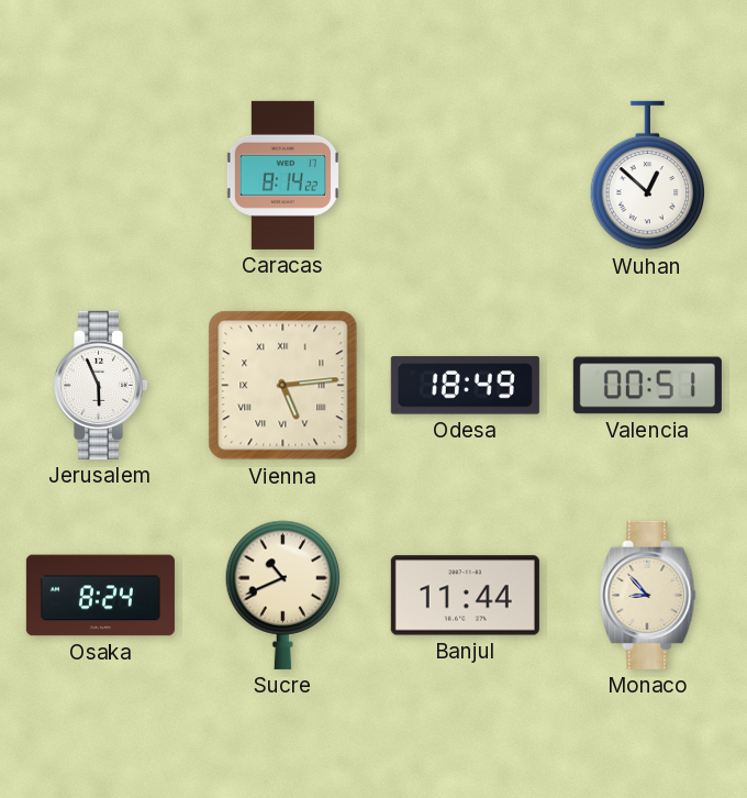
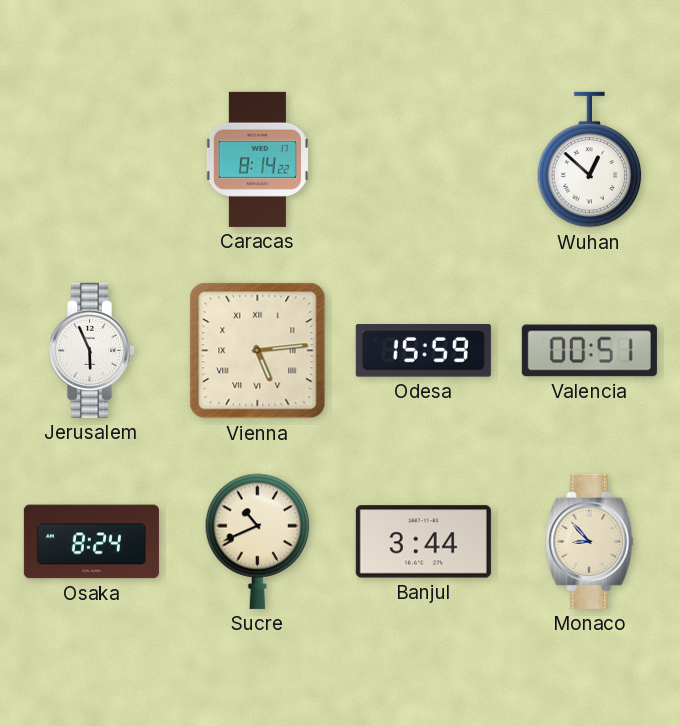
Odesa: 18:49 -> 15:59 (423, 351)
Banjul: 11:44 -> 3:44 (423, 542)
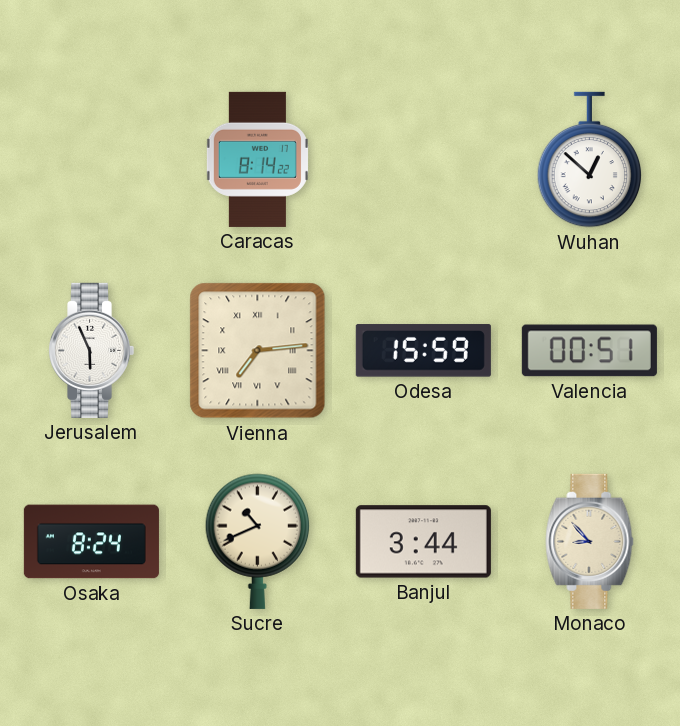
Vienna: 5:14 -> 7:14 (258, 351)
